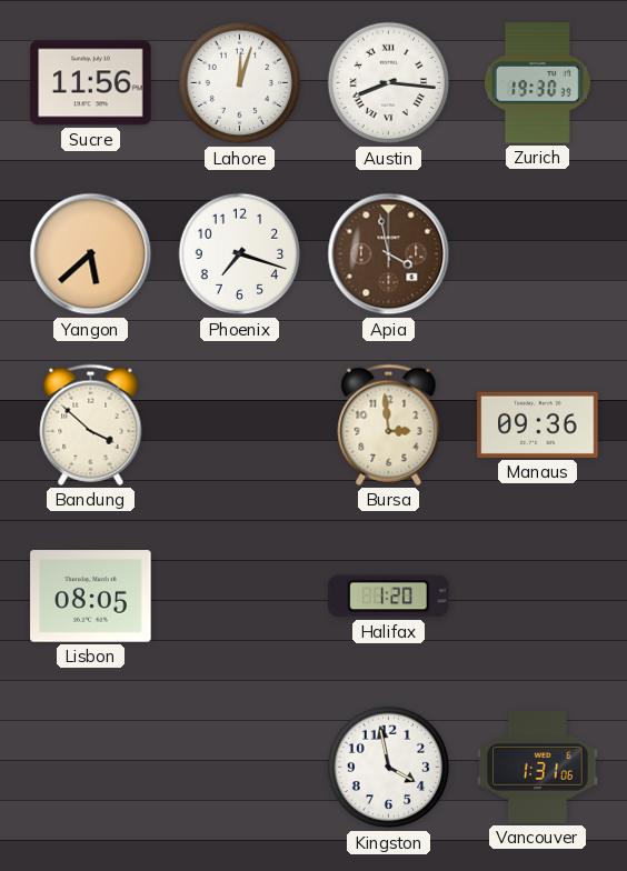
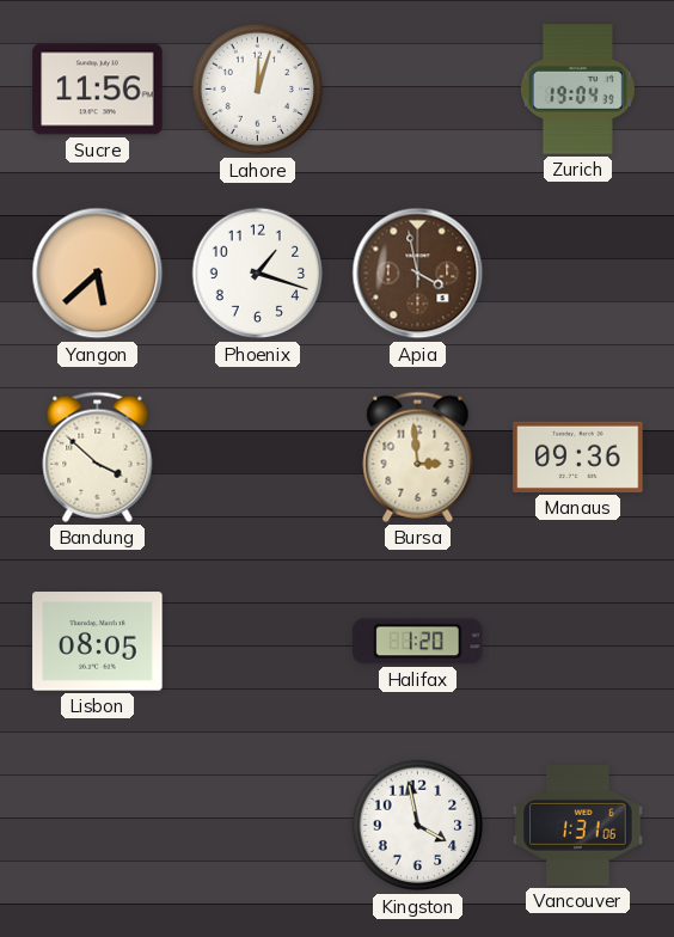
Austin: 8:16 -> none (389, 83)
Zurich: 19:30 -> 19:04 (577, 90)
Phoenix: 7:18 -> 1:18 (258, 274)
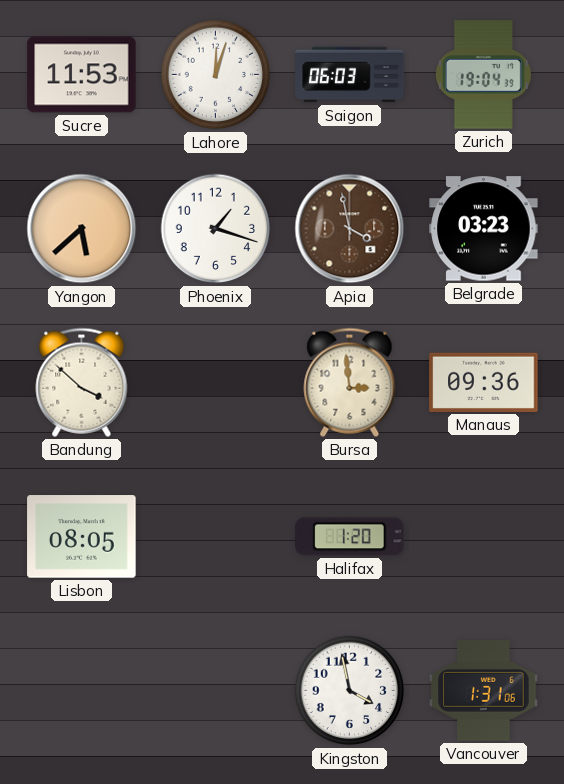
Sucre: 11:56 -> 11:53 (82, 75)
Saigon: none -> 06:03 (350, 75)
Belgrade: none -> 03:23 (484, 229)
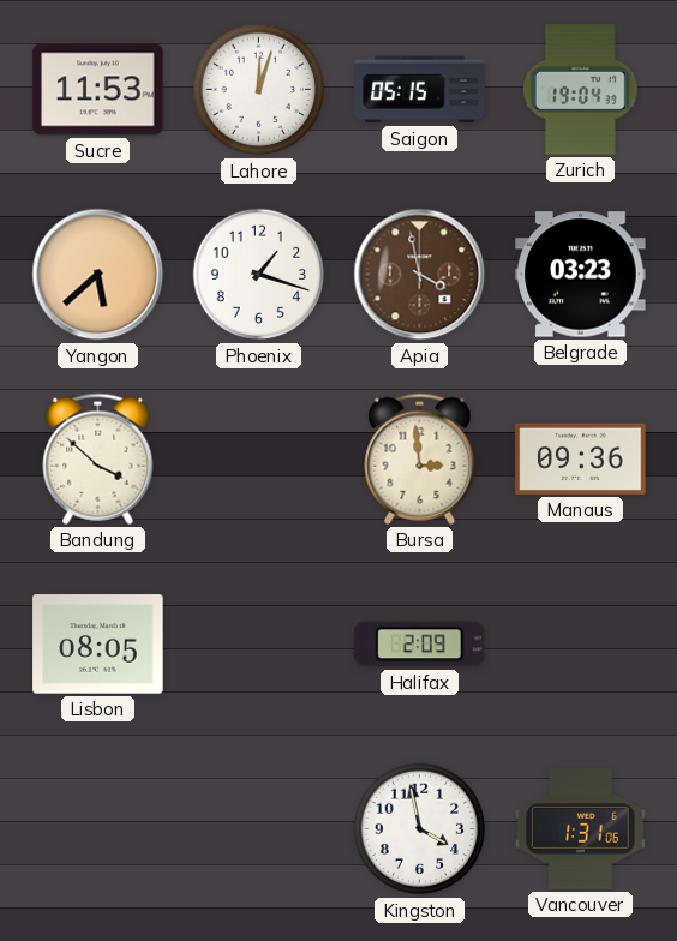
Saigon: 06:03 -> 05:15 (420, 90)
Halifax: 1:20 -> 2:09 (420, 645)
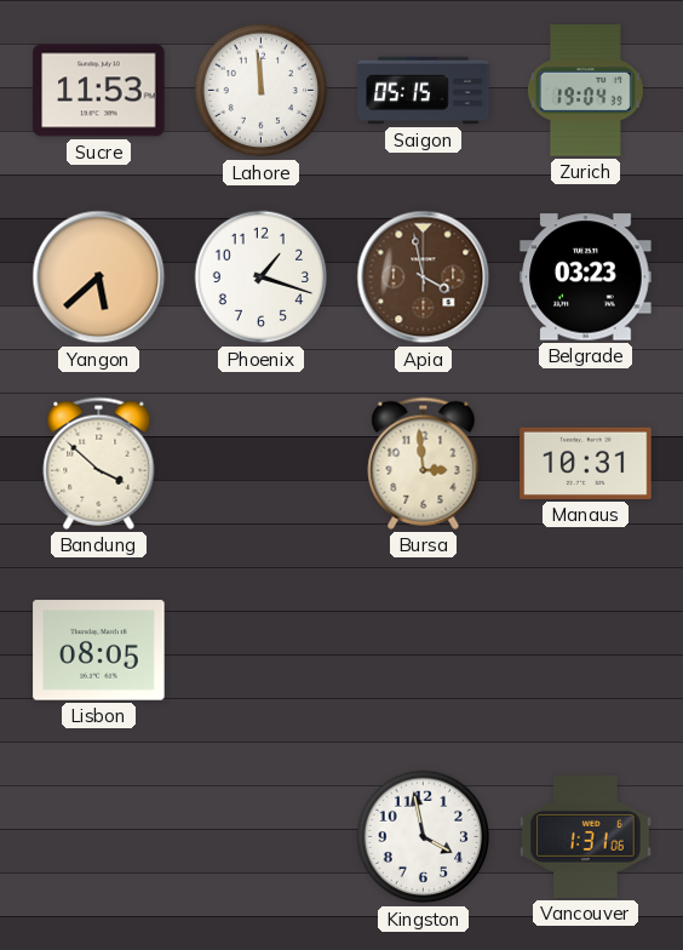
Lahore: 12:03 -> 11:59 (262, 91)
Manaus: 09:36 -> 10:31 (586, 463)
Halifax: 2:09 -> none (420, 645)
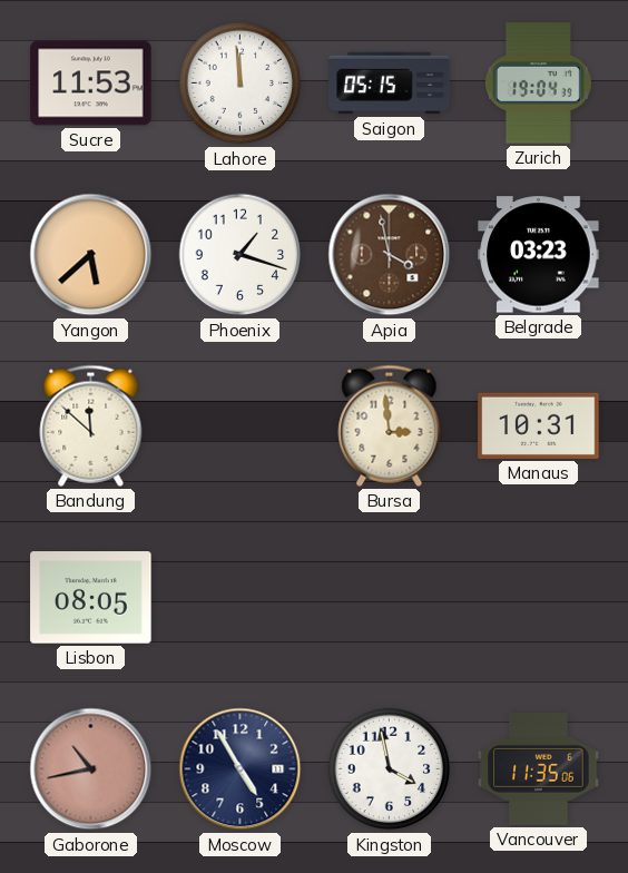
Bandung: 3:52 -> 11:52 (91, 425)
Gaborone: none -> 10:43 (91, 769)
Moscow: none -> 4:55 (241, 769)
Vancouver: 1:31 -> 11:35 (539, 768)
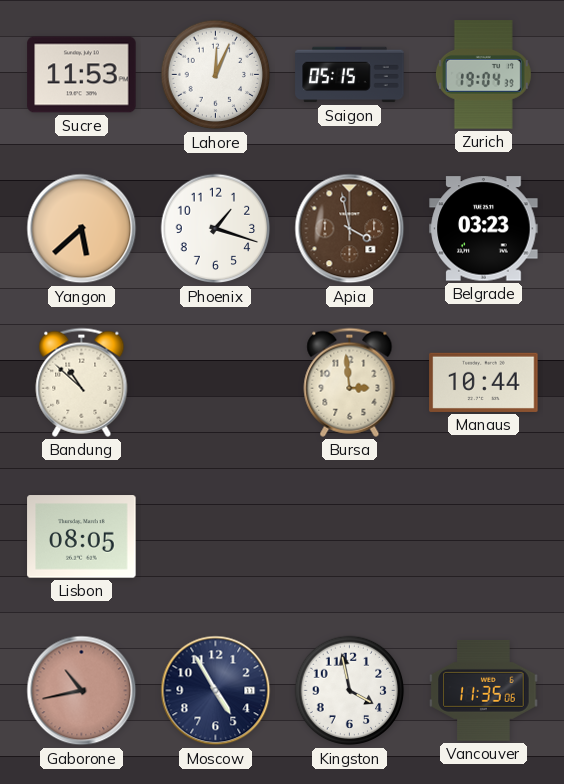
Lahore: 11:59 -> 12:04 (216, 75)
Bandung: 11:52 -> 10:52 (82, 382)
Manaus: 10:31 -> 10:44 (484, 382)
